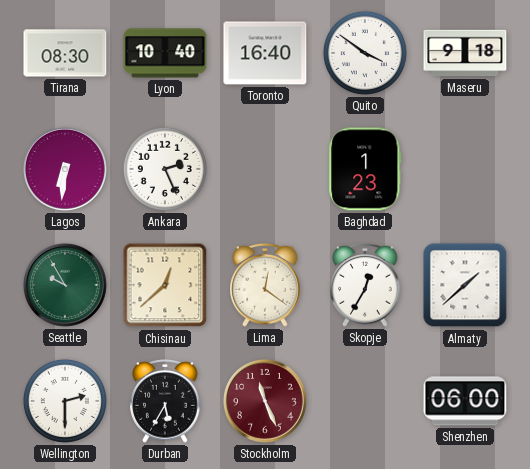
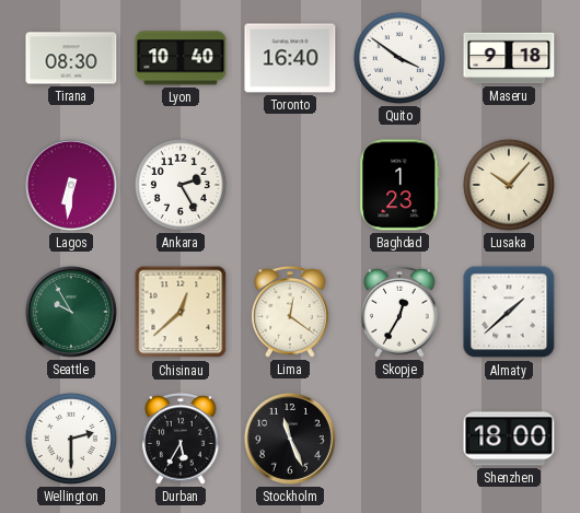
Ankara: 2:26 -> 2:25 (181, 185)
Lusaka: none -> 10:07 (509, 185)
Stockholm dial: burgundy -> black (290, 439)
Shenzhen: 06:00 -> 18:00 (509, 439)
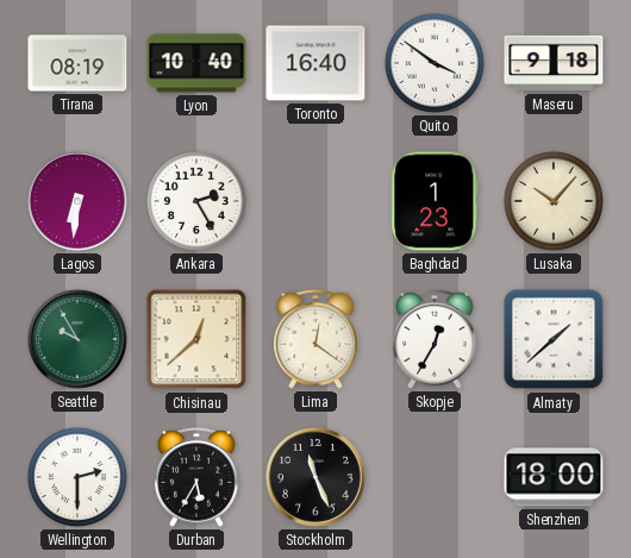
Tirana: 08:30 -> 08:19 (77, 63)
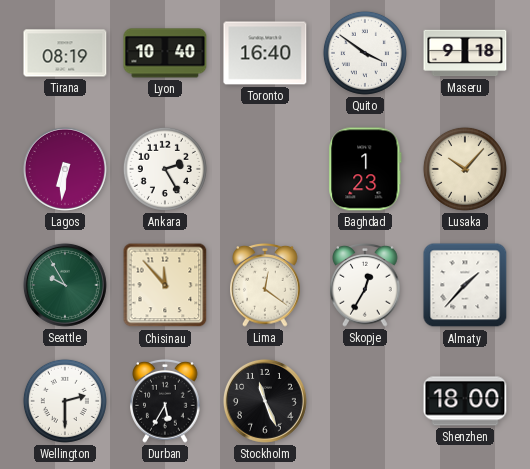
Chisinau: 12:38 -> 11:53 (165, 285)
Almaty: 1:38 -> 1:37 (465, 285)
